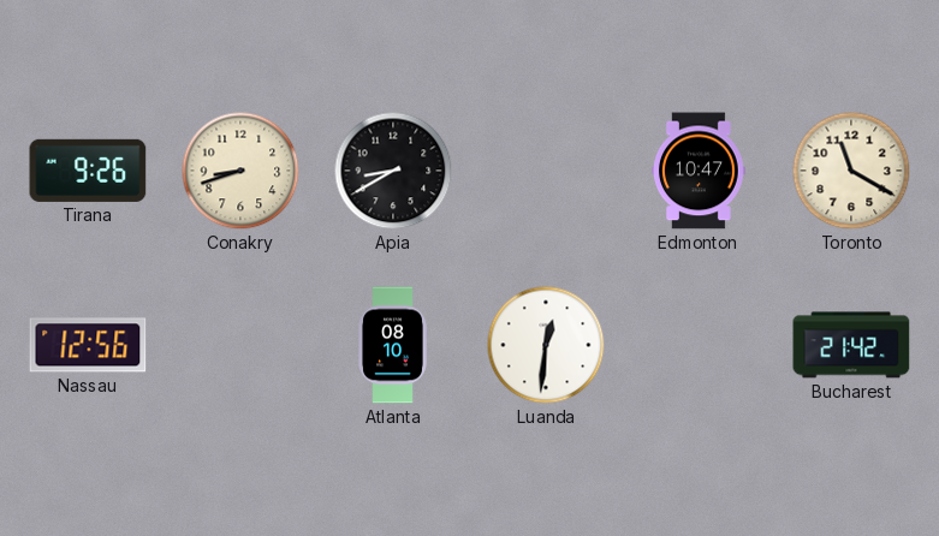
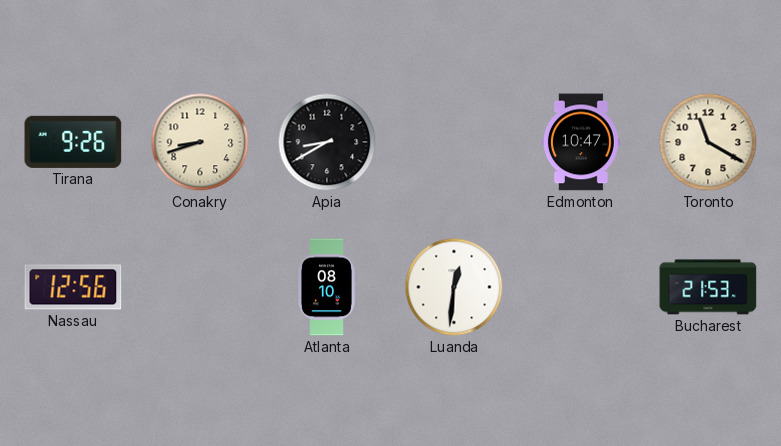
Bucharest: 21:42 -> 21:53 (708, 287)
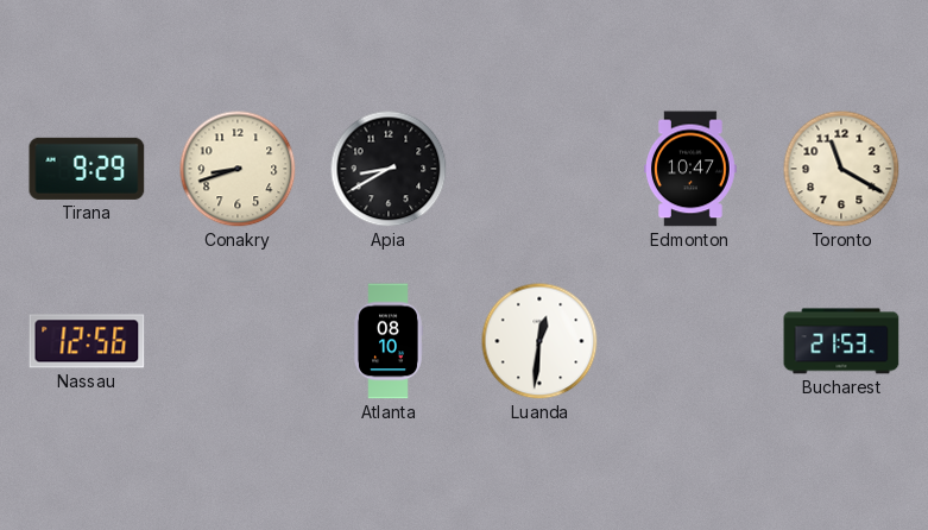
Tirana: 9:26 -> 9:29 (87, 169)
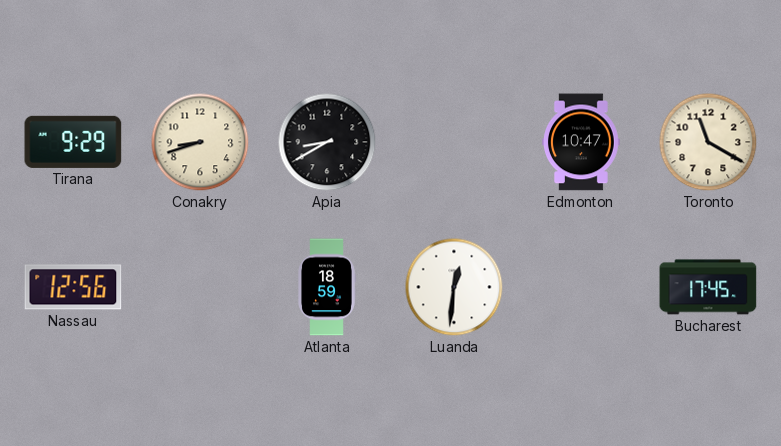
Atlanta: 08:10 -> 18:59 (327, 287)
Bucharest: 21:53 -> 17:45 (708, 287)
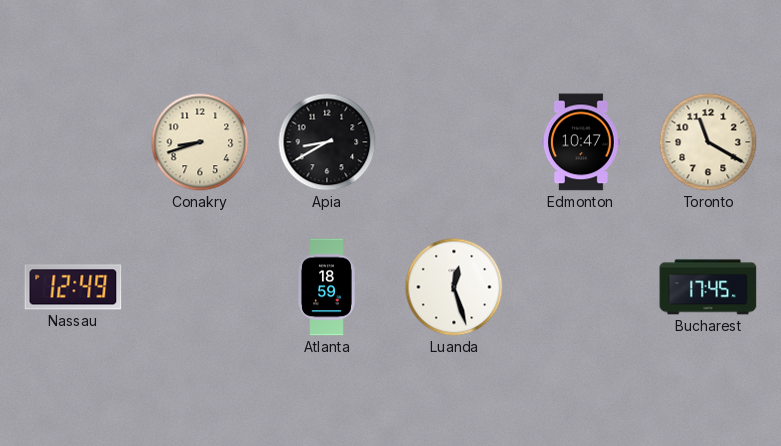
Tirana: 9:29 -> none (73, 142)
Nassau: 12:56 -> 12:49 (73, 287)
Luanda: 12:31 -> 12:27 (454, 287)
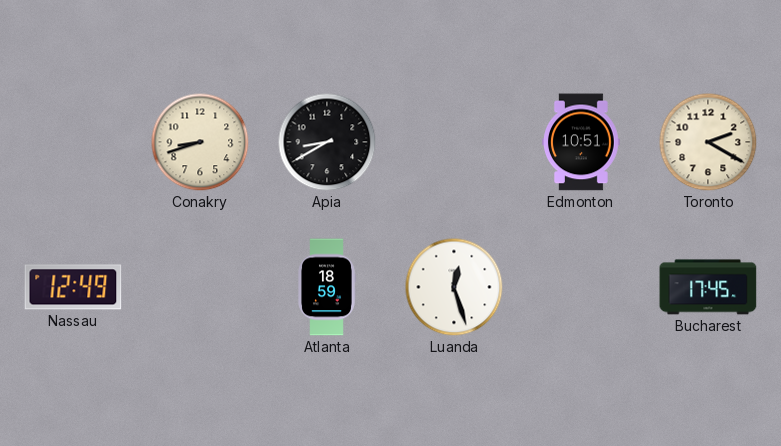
Edmonton: 10:47 -> 10:51 (582, 142)
Toronto: 11:20 -> 2:20 (708, 142)
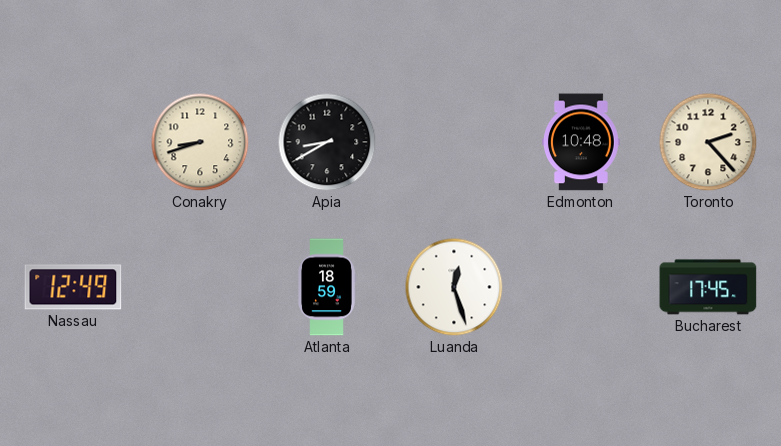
Edmonton: 10:51 -> 10:48 (582, 142)
Toronto: 2:20 -> 2:23 (708, 142)
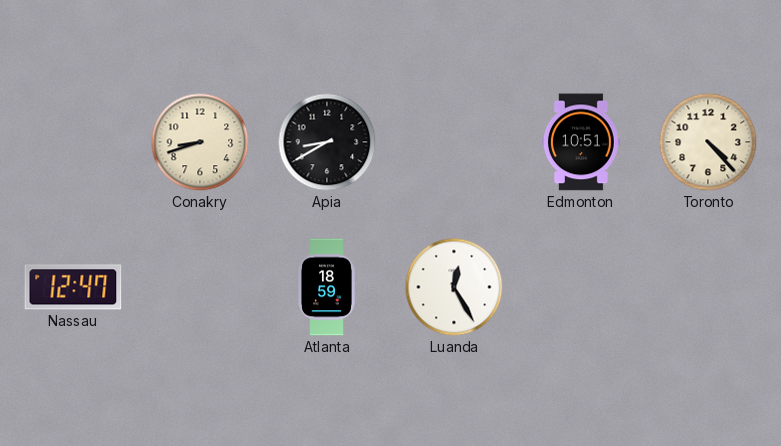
Edmonton: 10:48 -> 10:51 (582, 142)
Toronto: 2:23 -> 4:23 (708, 142)
Nassau: 12:49 -> 12:47 (73, 287)
Luanda: 12:27 -> 12:25 (454, 287)
Bucharest: 17:45 -> none (708, 287)
